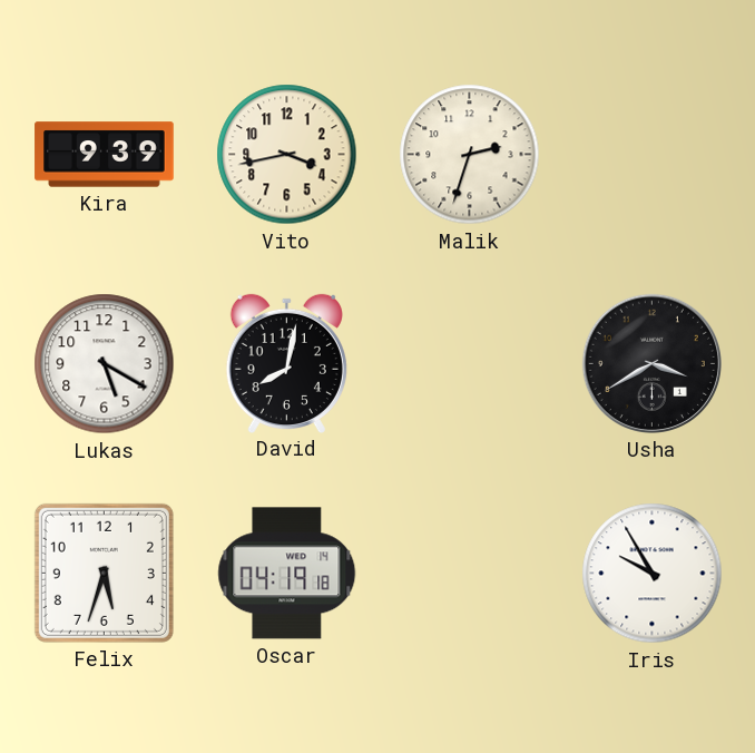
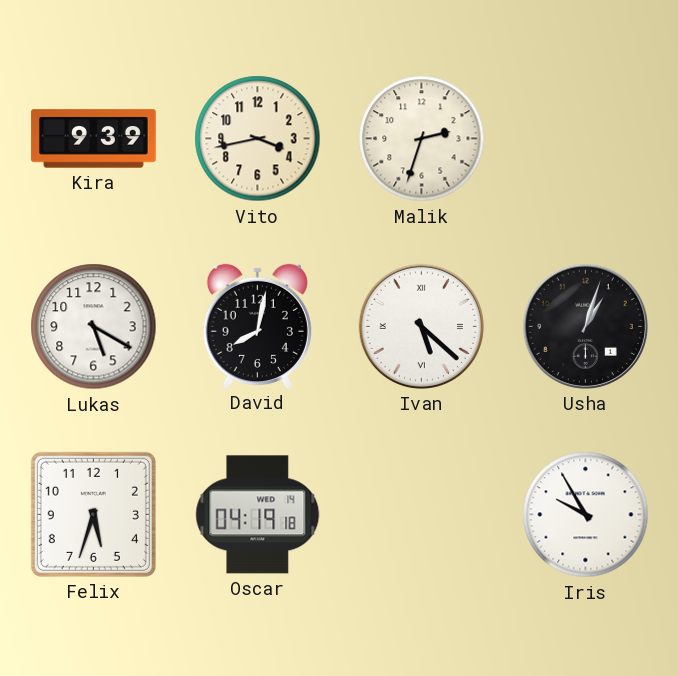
Ivan: none -> 5:22 (421, 326)
Usha: 3:40 -> 1:03 (585, 326)
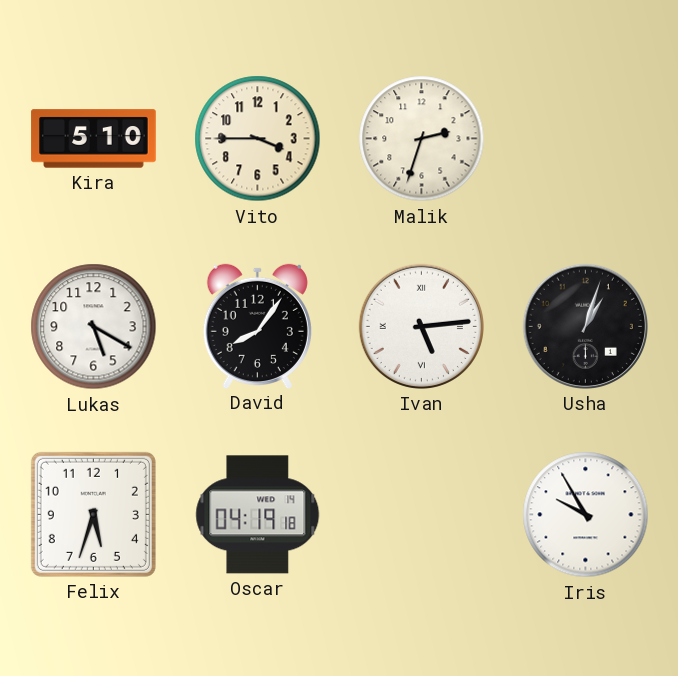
Kira: 9:39 -> 5:10 (94, 139)
Vito: 3:43 -> 3:45 (258, 139)
David: 8:02 -> 8:06 (257, 326)
Ivan: 5:22 -> 5:14 (421, 326)
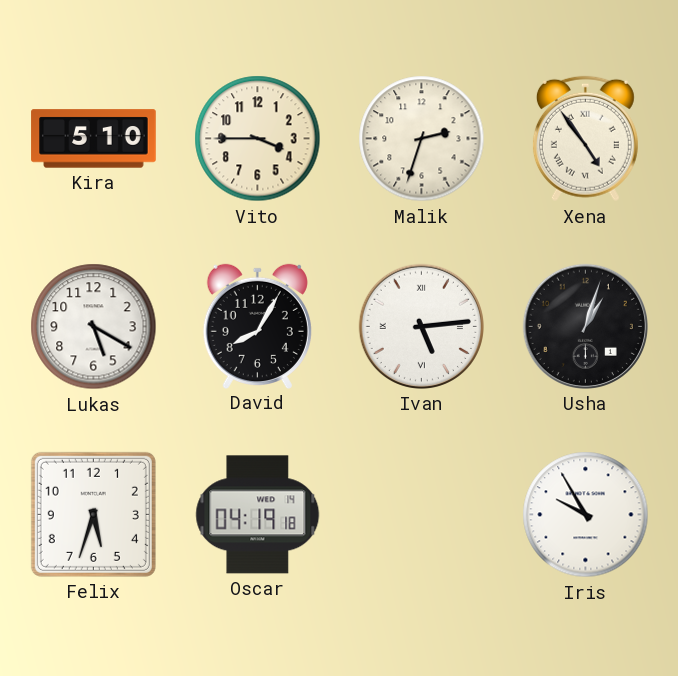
Xena: none -> 4:54 (585, 139)
David: 8:06 -> 8:05 (257, 326)
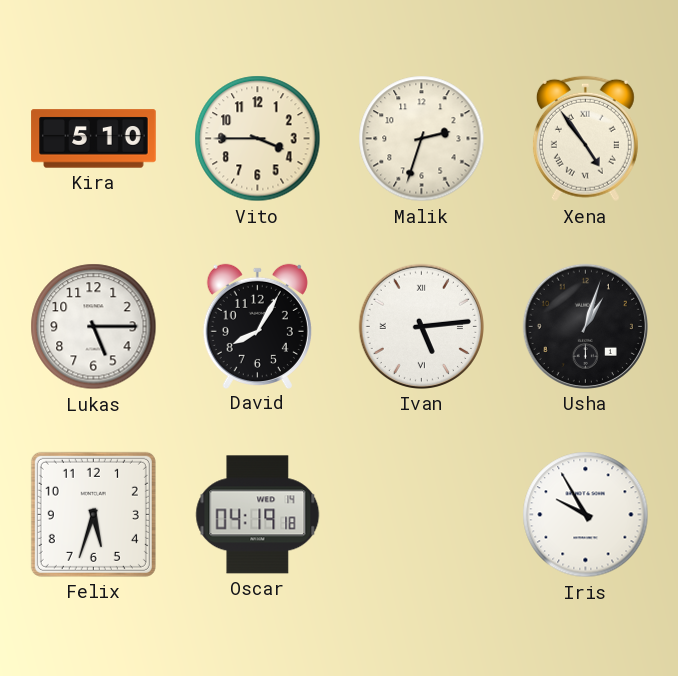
Lukas: 5:20 -> 5:15 (94, 327)
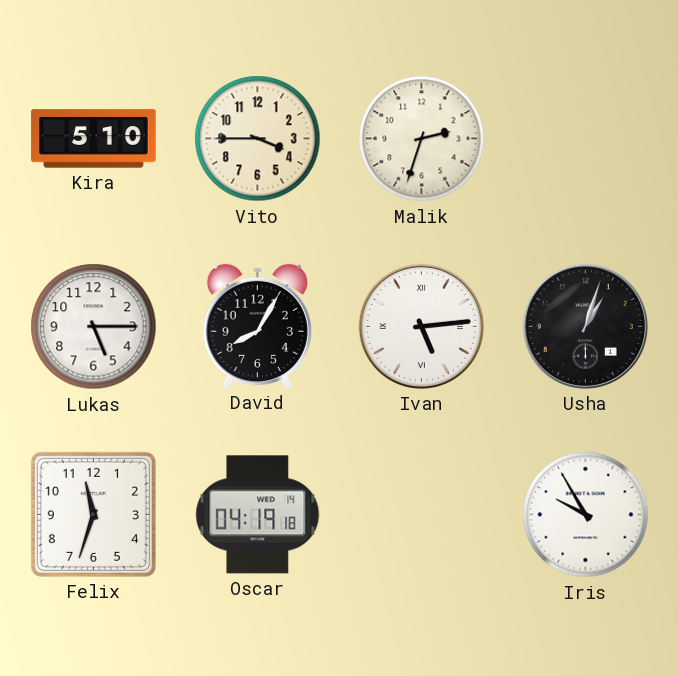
Xena: 4:54 -> none (585, 139)
Felix: 5:33 -> 11:33 (93, 514)
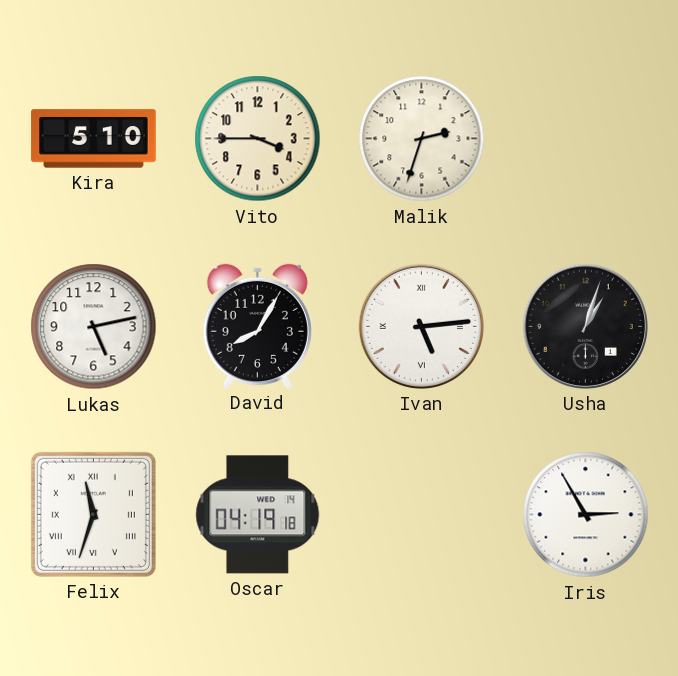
Lukas: 5:15 -> 5:13 (94, 327)
Felix numerals: Arabic -> Roman (93, 514)
Iris: 9:55 -> 2:55 (586, 515)
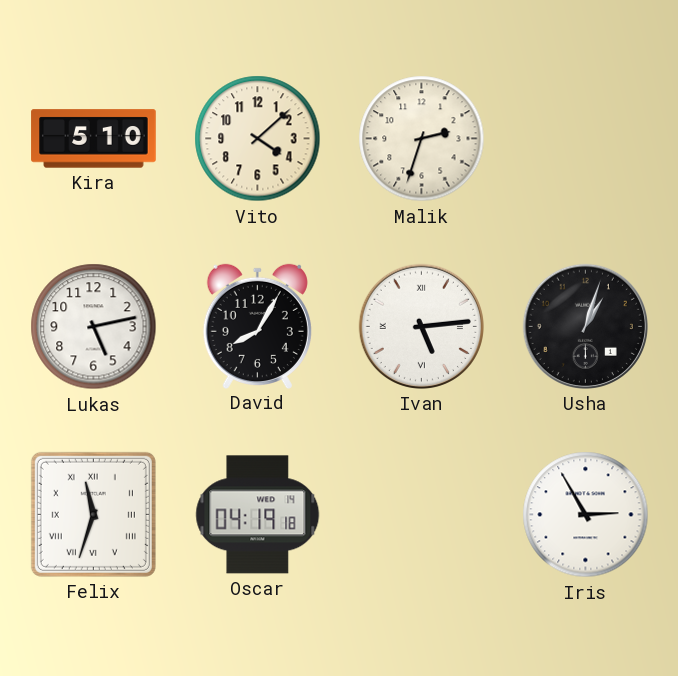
Vito: 3:45 -> 4:08 (258, 139)
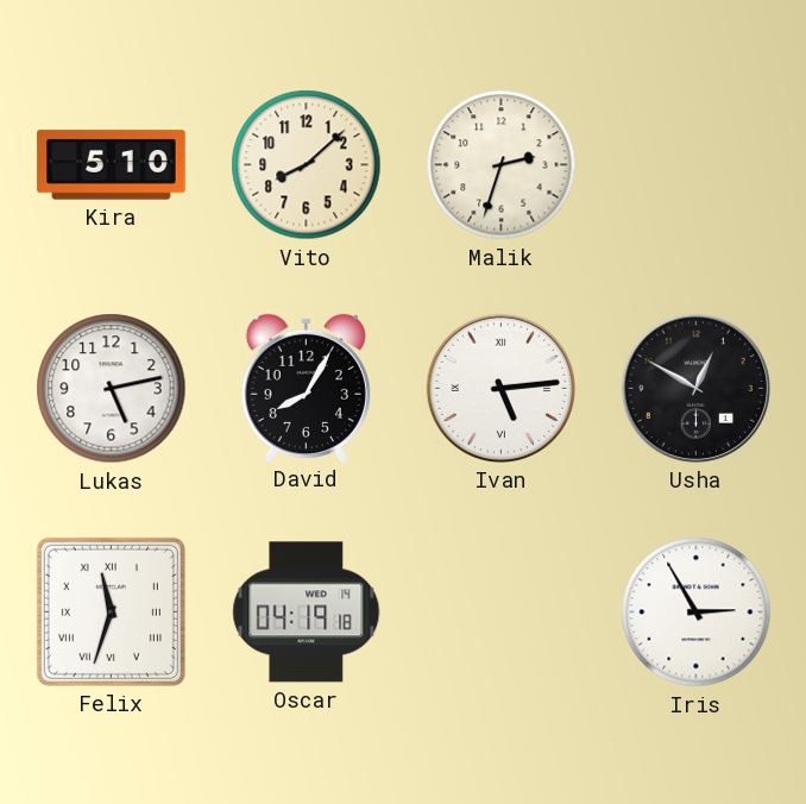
Vito: 4:08 -> 8:08 (307, 165)
Usha: 1:03 -> 12:50 (695, 388)
